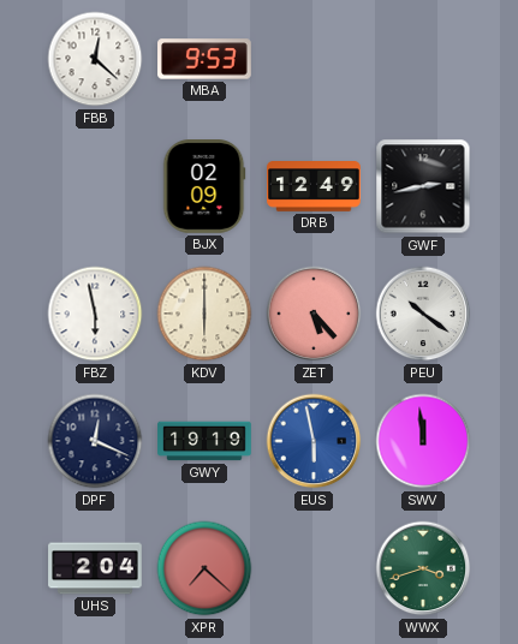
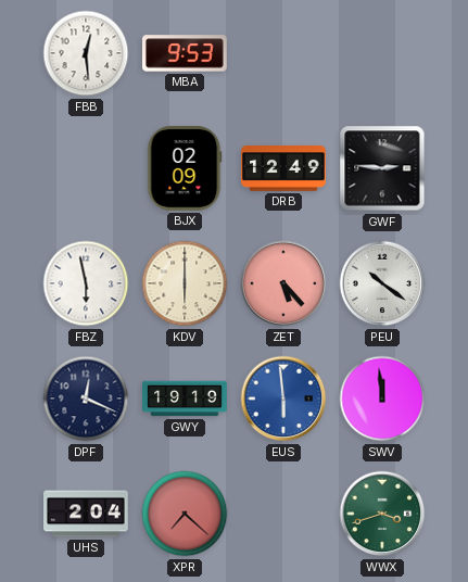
FBB: 12:22 -> 12:29 (86, 53)
GWF: 2:43 -> 2:46 (382, 168)
EUS: 5:58 -> 5:59 (283, 398)
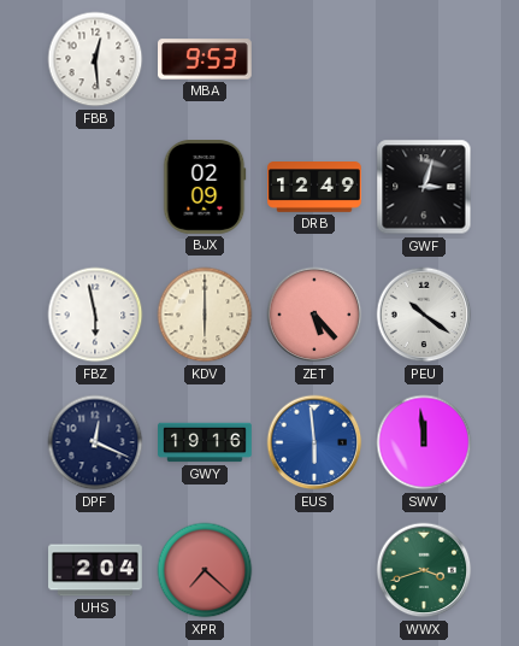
GWF: 2:46 -> 3:03 (424, 187)
GWY: 19:19 -> 19:16 (205, 442)
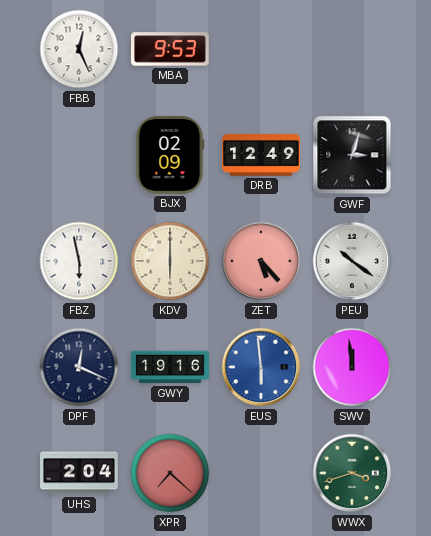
FBB: 12:29 -> 12:26 (79, 49)
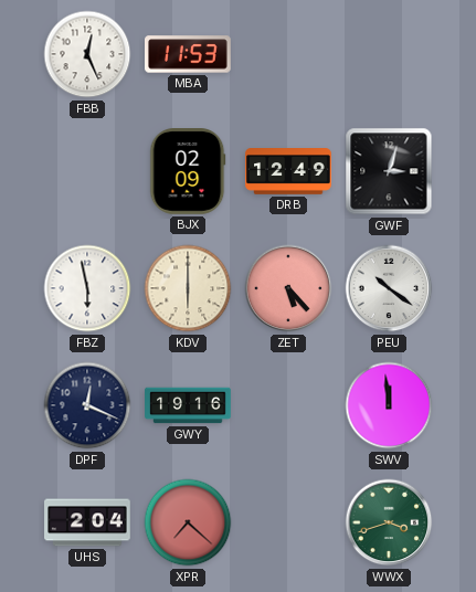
MBA: 9:53 -> 11:53 (189, 54)
EUS: 5:59 -> none (261, 367)
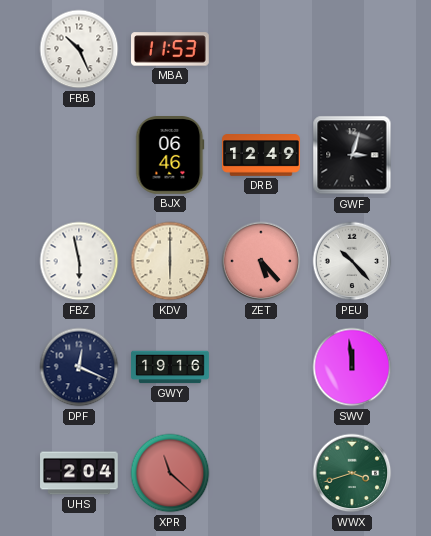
FBB: 12:26 -> 10:26 (79, 49)
BJX: 02:09 -> 06:46 (170, 156)
PEU: 10:21 -> 10:23 (352, 261)
XPR: 7:22 -> 11:22 (170, 473)
